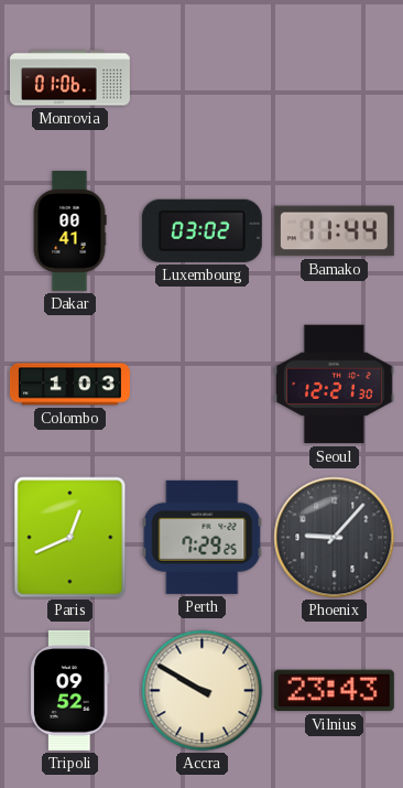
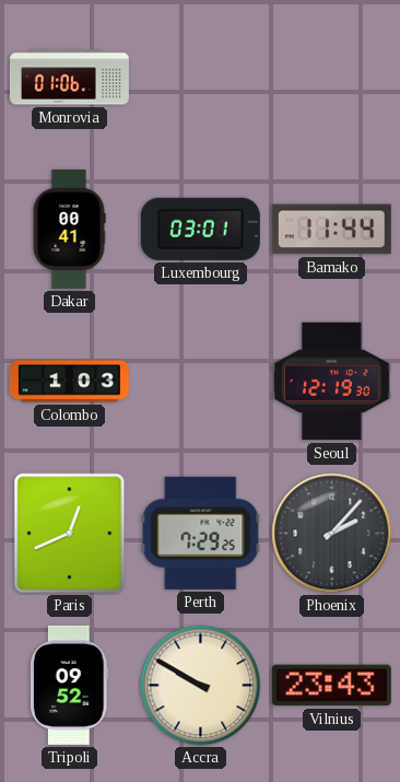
Luxembourg: 03:02 -> 03:01 (200, 229)
Seoul: 12:21 -> 12:19 (331, 382)
Phoenix: 9:07 -> 2:07 (332, 534)
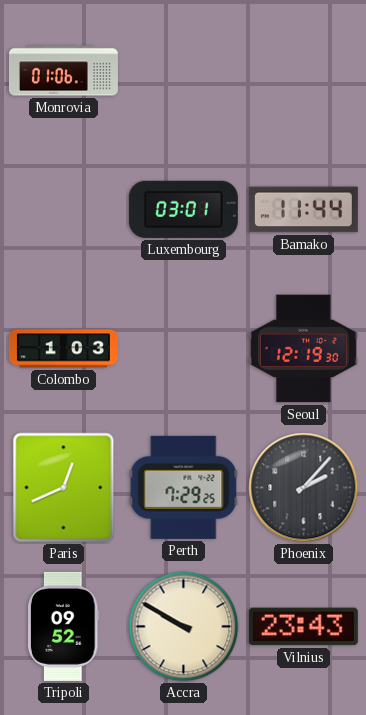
Dakar: 00:41 -> none (69, 229)
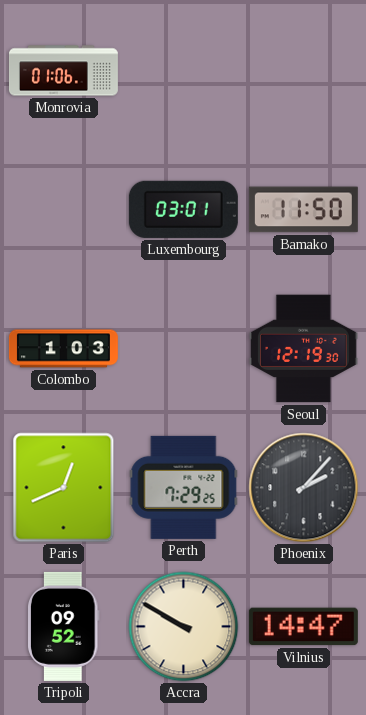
Bamako: 11:44 -> 11:50 (303, 210)
Vilnius: 23:43 -> 14:47 (303, 627)
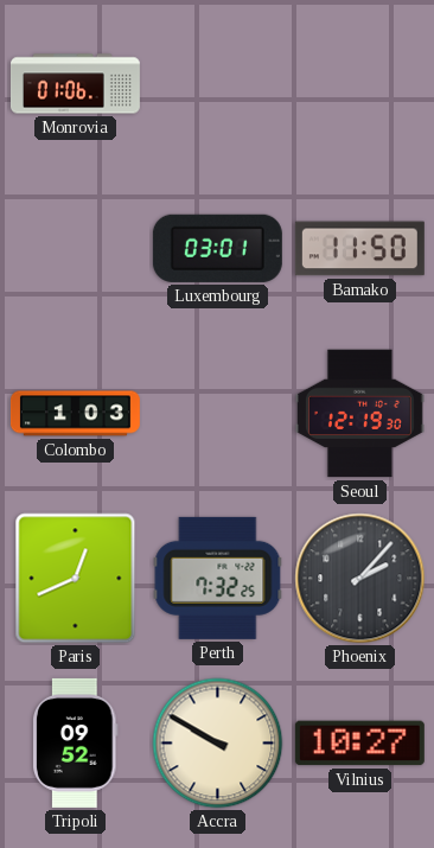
Perth: 7:29 -> 7:32 (218, 578)
Vilnius: 14:47 -> 10:27 (359, 744)
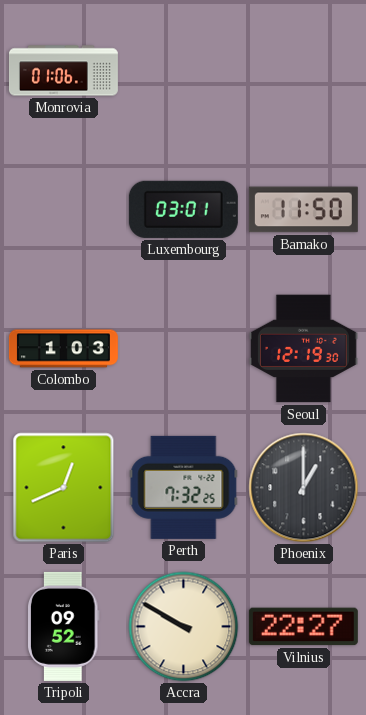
Phoenix: 2:07 -> 1:00 (304, 488)
Vilnius: 10:27 -> 22:27 (303, 627)
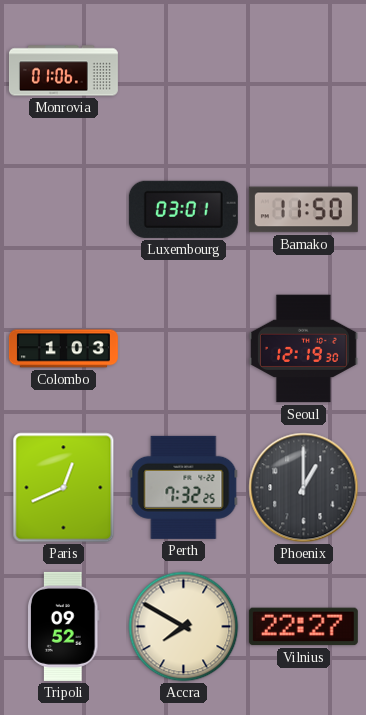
Accra: 9:50 -> 7:50 (184, 627)
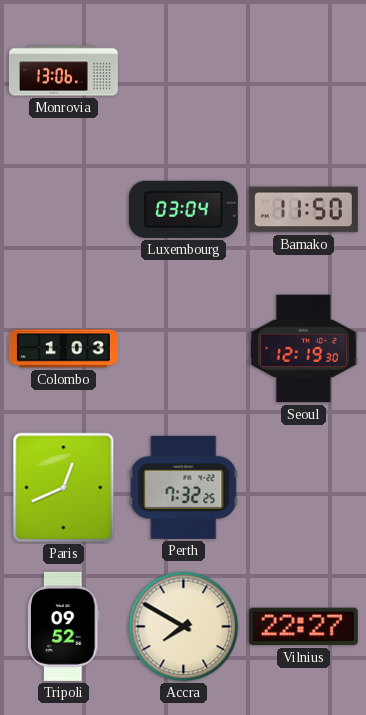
Monrovia: 01:06 -> 13:06 (63, 71)
Luxembourg: 03:01 -> 03:04 (183, 209)
Phoenix: 1:00 -> none (304, 488)
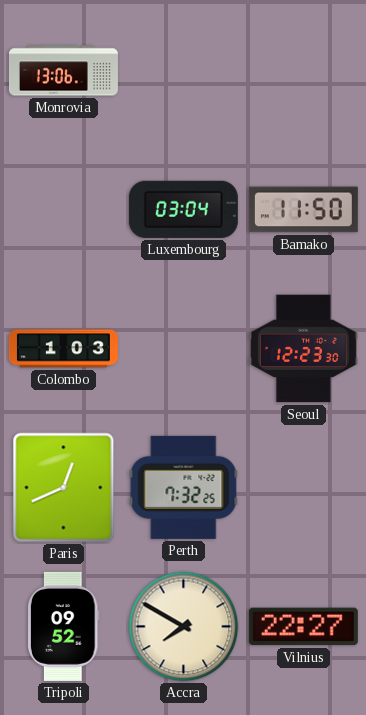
Seoul: 12:19 -> 12:23 (303, 349)
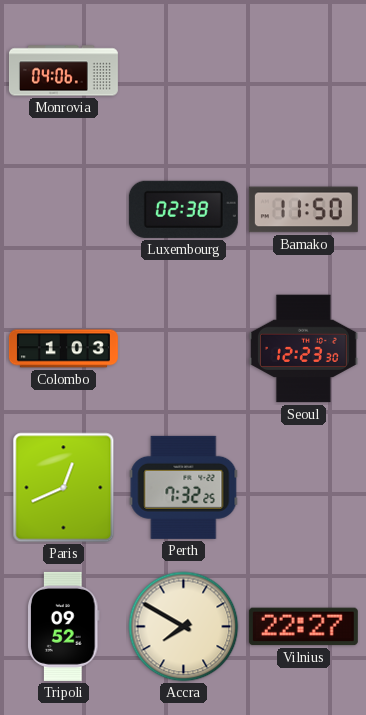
Monrovia: 13:06 -> 04:06 (63, 71)
Luxembourg: 03:04 -> 02:38 (183, 209)
